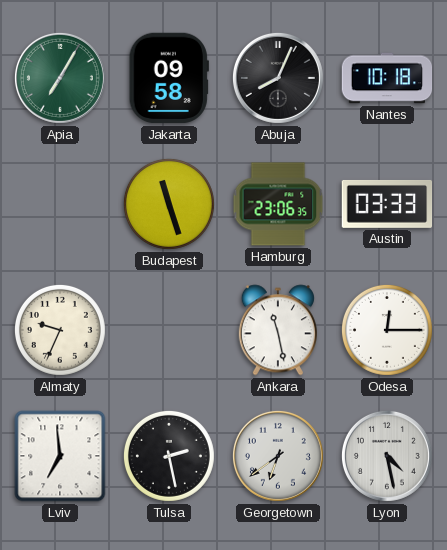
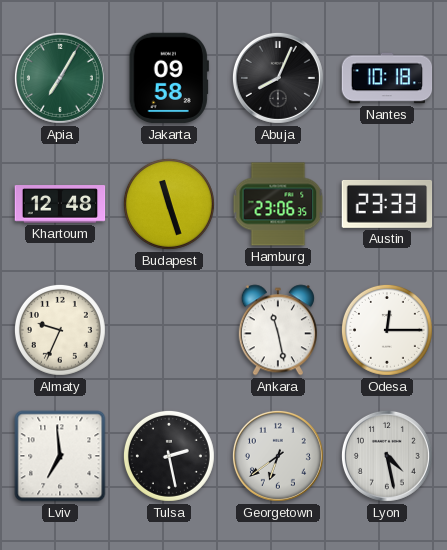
Khartoum: none -> 12:48 (60, 204)
Austin: 03:33 -> 23:33 (387, 204)
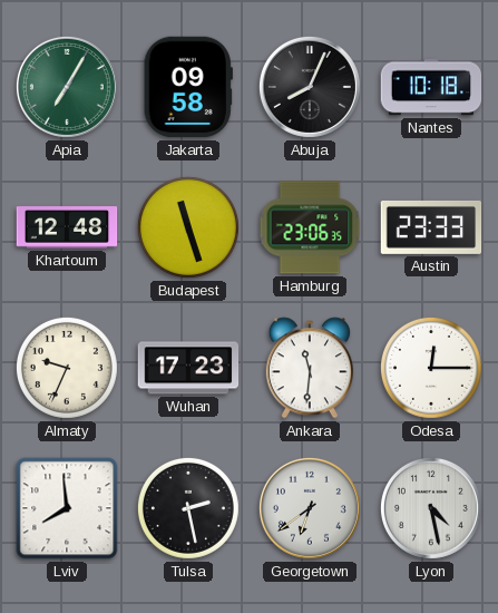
Wuhan: none -> 17:23 (188, 368)
Ankara: 11:28 -> 11:31 (310, 368)
Lviv: 6:59 -> 7:59 (67, 508)
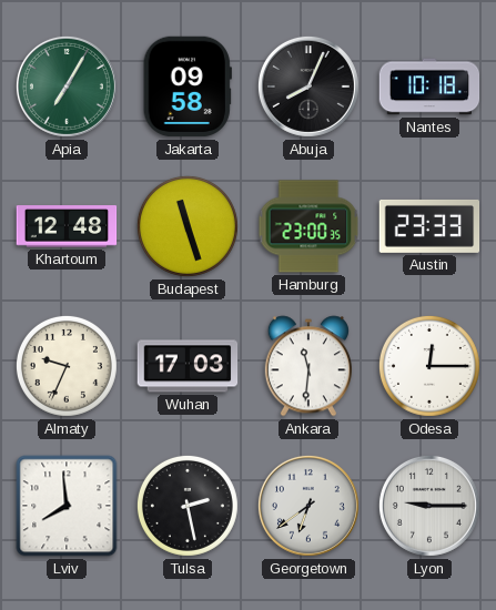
Hamburg: 23:06 -> 23:00 (308, 226)
Wuhan: 17:23 -> 17:03 (188, 366)
Lyon: 4:28 -> 9:15 (429, 506)
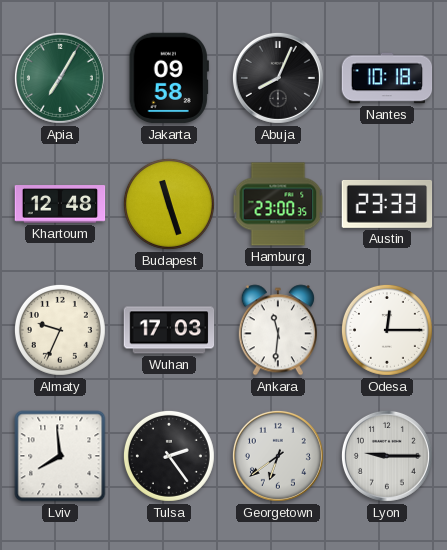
Tulsa: 2:28 -> 2:24 (169, 456)
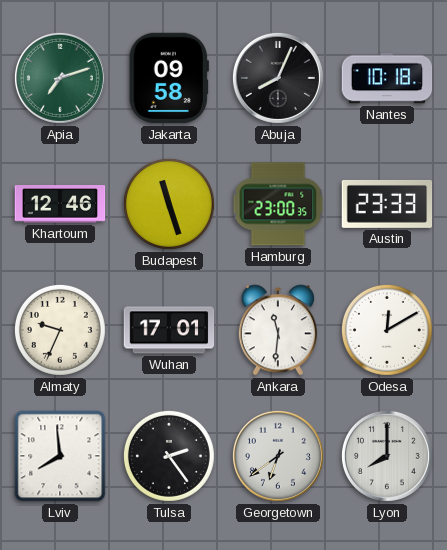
Apia: 7:05 -> 7:12 (60, 78)
Khartoum: 12:48 -> 12:46 (60, 204)
Wuhan: 17:03 -> 17:01 (169, 330)
Odesa: 12:15 -> 12:10 (387, 330)
Lyon: 9:15 -> 8:00 (387, 456)
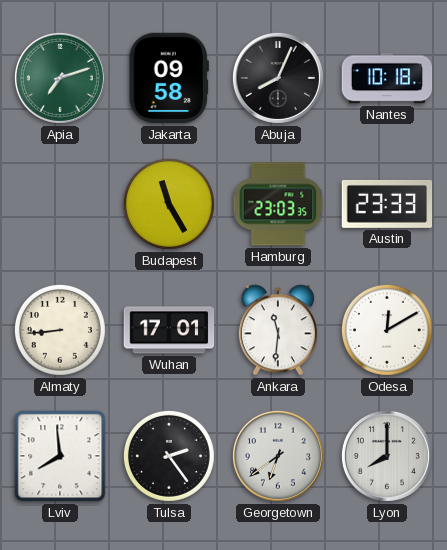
Khartoum: 12:46 -> none (60, 204)
Budapest: 11:27 -> 11:25 (169, 204)
Hamburg: 23:00 -> 23:03 (278, 204)
Almaty: 9:34 -> 8:44 (60, 330)
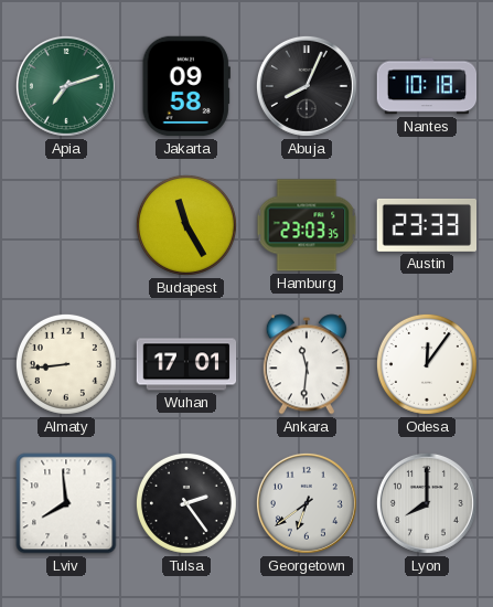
Odesa: 12:10 -> 12:06 (427, 364)
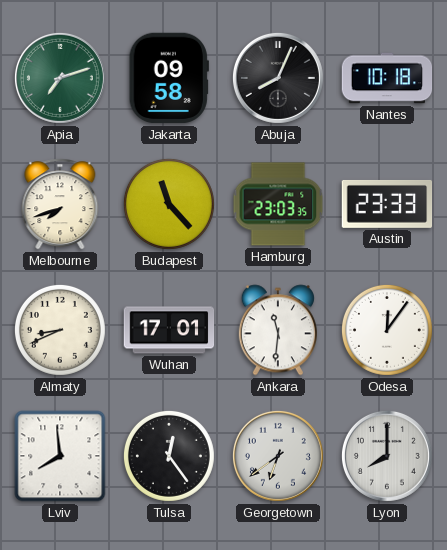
Melbourne: none -> 7:42 (60, 204)
Budapest: 11:25 -> 11:23 (169, 204)
Almaty: 8:44 -> 8:41 (60, 330)
Tulsa: 2:24 -> 12:24 (169, 456)
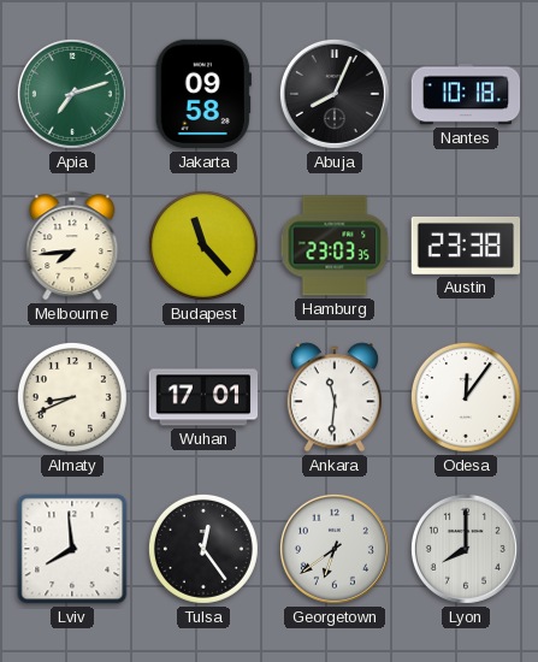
Melbourne: 7:42 -> 7:44 (72, 246)
Austin: 23:33 -> 23:38 (466, 246)
